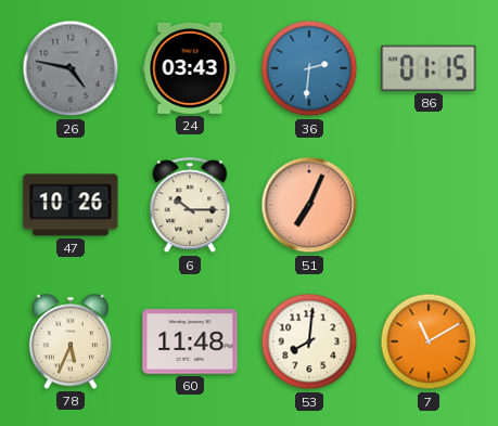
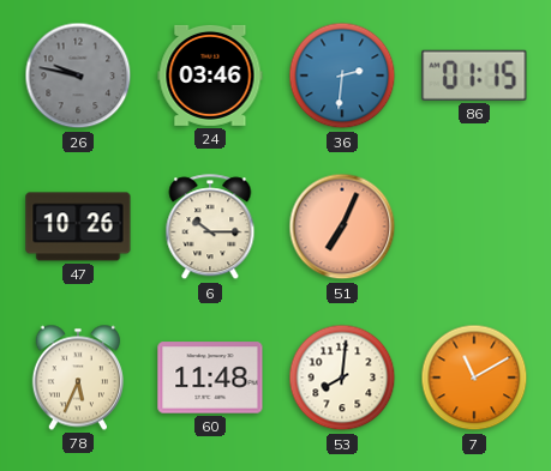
26: 4:47 -> 9:47 (78, 76)
24: 03:43 -> 03:46 (210, 76)
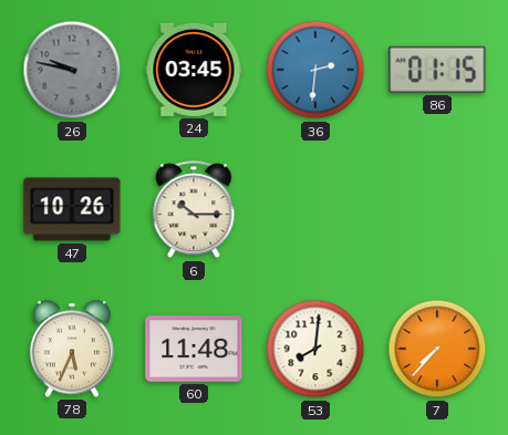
24: 03:46 -> 03:45 (194, 70)
51: 7:04 -> none (342, 227)
7: 11:10 -> 7:37 (437, 349)
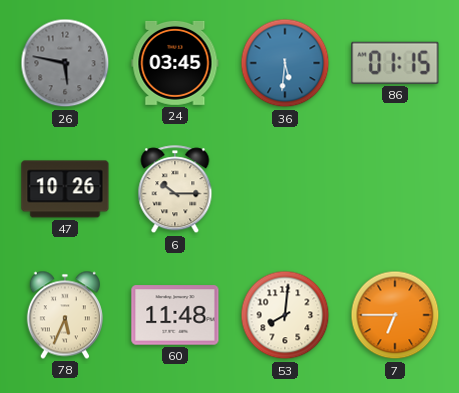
26: 9:47 -> 5:47 (65, 63)
36: 2:31 -> 5:31 (285, 63)
7: 7:37 -> 6:45 (395, 315)
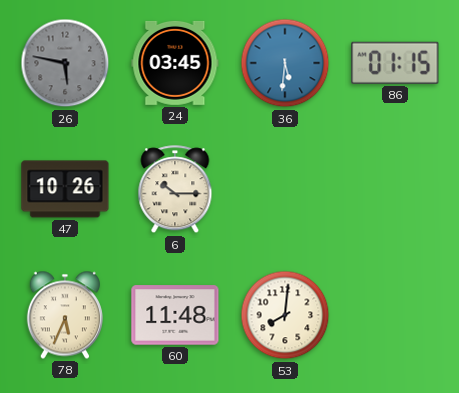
7: 6:45 -> none (395, 315)
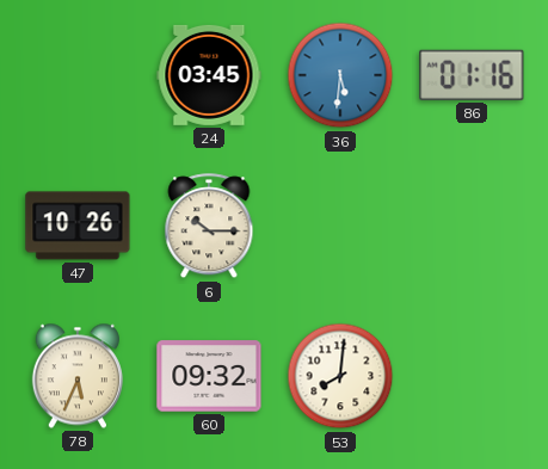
26: 5:47 -> none (65, 63)
86: 01:15 -> 01:16 (472, 75)
60: 11:48 -> 09:32 (209, 376)
